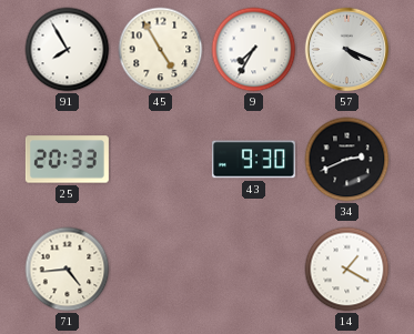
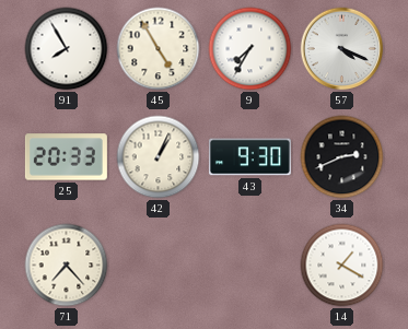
42: none -> 1:04 (159, 157)
71: 4:44 -> 7:23 (67, 266)
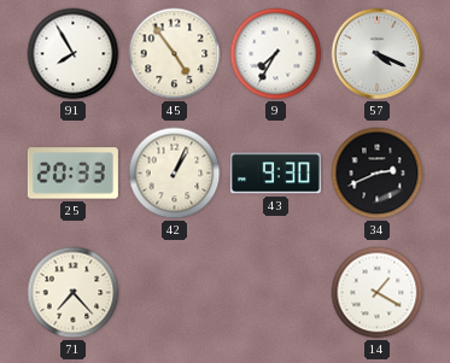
45: 4:55 -> 4:54 (175, 54)
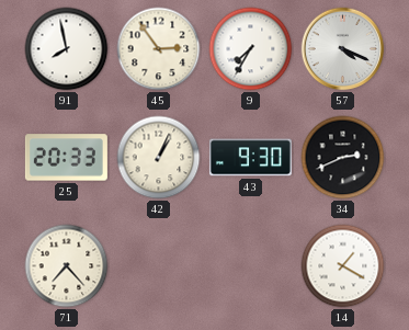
91: 7:55 -> 7:58 (67, 49)
45: 4:54 -> 2:54 (159, 49)
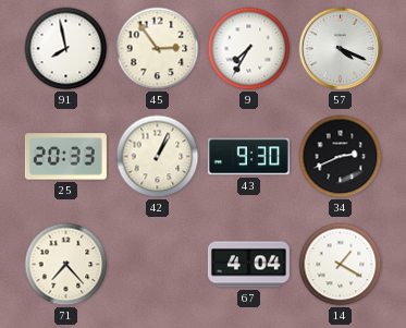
67: none -> 4:04 (248, 265)
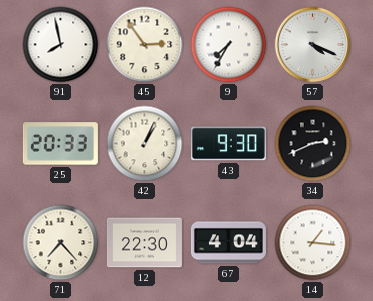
12: none -> 22:30 (144, 243)
14: 1:20 -> 1:16 (313, 243)
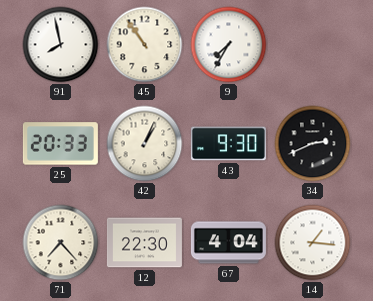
45: 2:54 -> 10:54 (145, 45)
57: 4:19 -> none (313, 45)
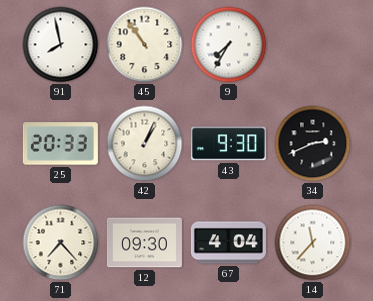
12: 22:30 -> 09:30 (144, 243)
14: 1:16 -> 11:37 (313, 243)
